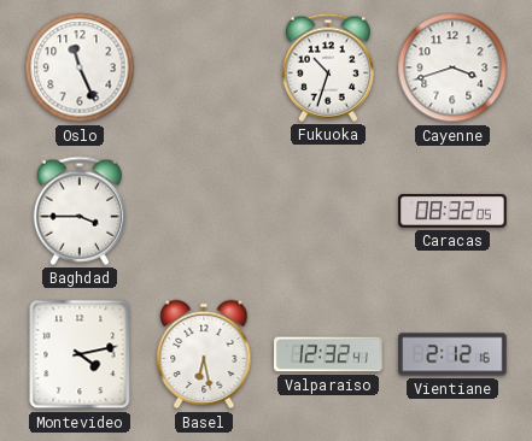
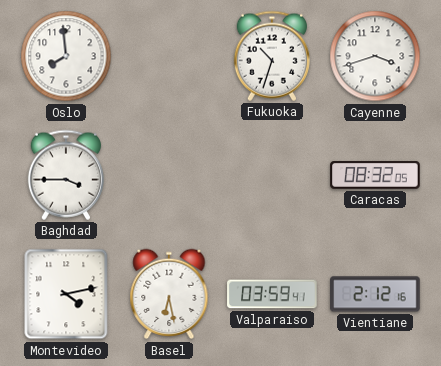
Oslo: 11:26 -> 7:59 (66, 56)
Valparaiso: 12:32 -> 03:59 (272, 294)
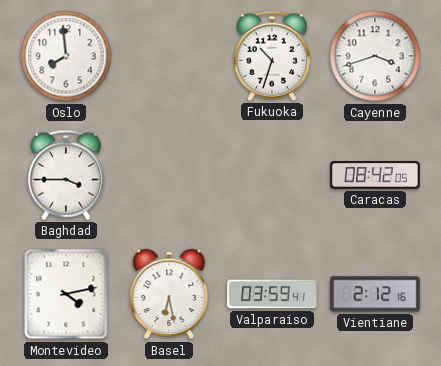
Caracas: 08:32 -> 08:42 (375, 176)
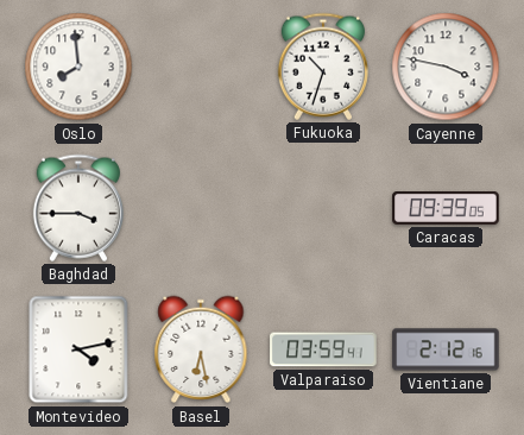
Cayenne: 3:42 -> 3:47 (446, 67)
Caracas: 08:42 -> 09:39 (446, 209)
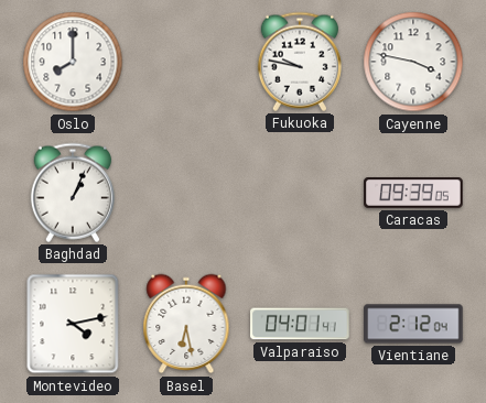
Oslo: 7:59 -> 8:00 (73, 62)
Fukuoka: 10:33 -> 9:47 (300, 62)
Baghdad: 3:45 -> 1:04 (73, 193)
Valparaiso: 03:59 -> 04:01 (300, 324)
Vientiane: 2:12:16 -> 2:12:04 (413, 324)
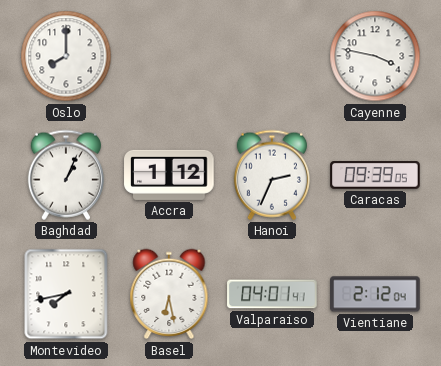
Fukuoka: 9:47 -> none (300, 62)
Accra: none -> 1:12 (169, 175)
Hanoi: none -> 2:34 (272, 175)
Montevideo: 4:13 -> 7:43 (66, 294)
